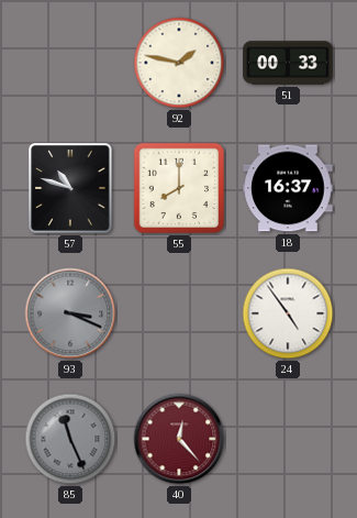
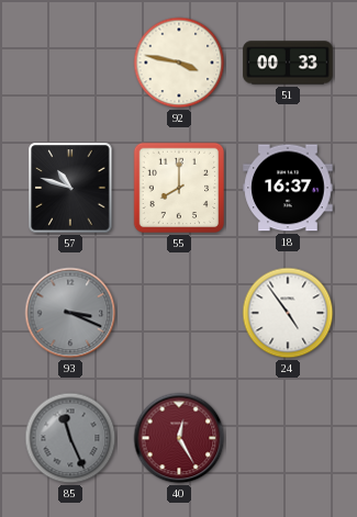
92: 1:47 -> 3:47 (179, 63)
40: 12:23 -> 12:25 (179, 438)
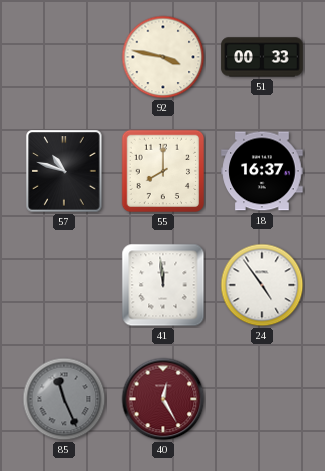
93: 3:19 -> none (70, 313)
41: none -> 11:59 (163, 285)
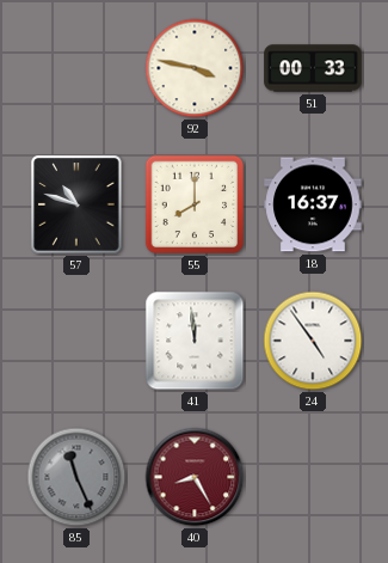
40: 12:25 -> 8:25 (195, 477)
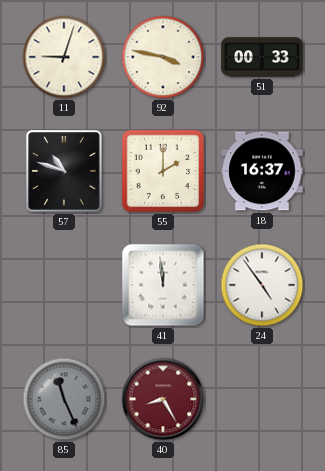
11: none -> 9:03 (64, 57)
55: 8:00 -> 2:00 (163, 171)
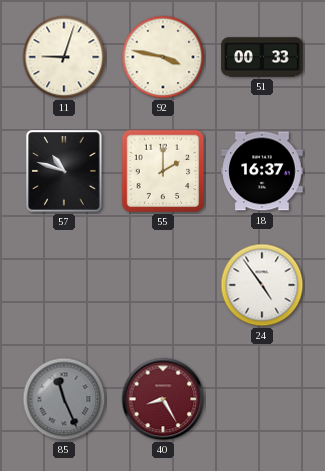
41: 11:59 -> none (163, 285)
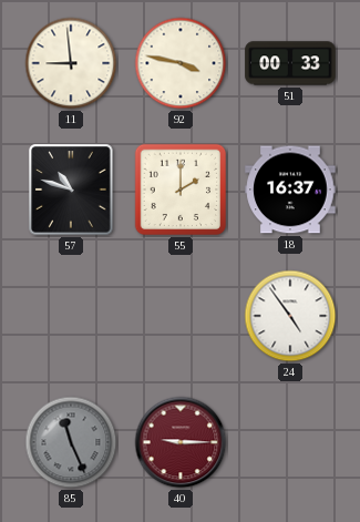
11: 9:03 -> 8:59 (71, 63)
40: 8:25 -> 9:15 (181, 442)
